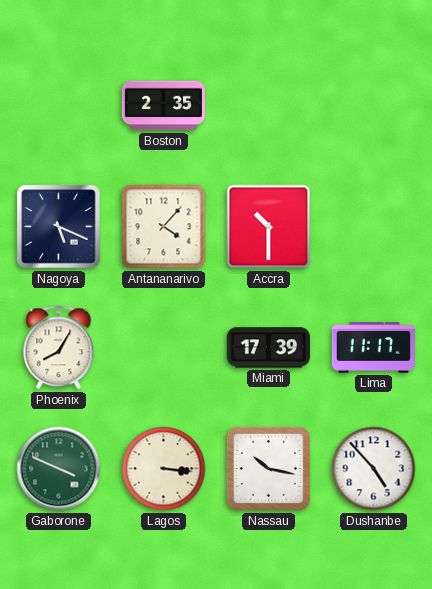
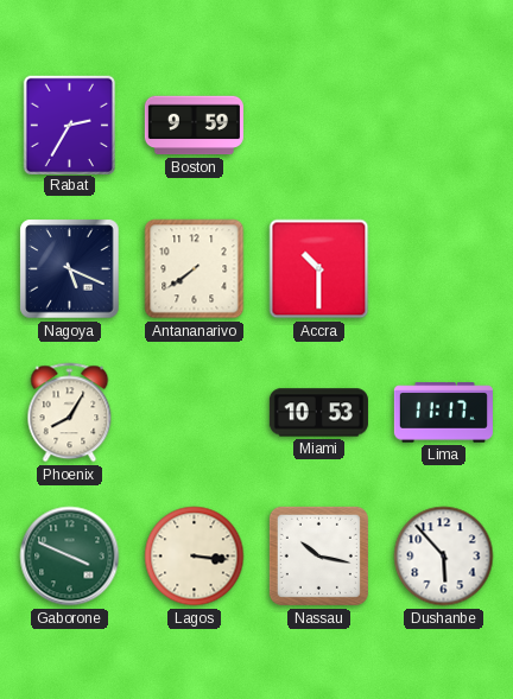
Rabat: none -> 2:35 (69, 125)
Boston: 2:35 -> 9:59 (194, 126)
Antananarivo: 4:07 -> 7:39 (195, 269)
Miami: 17:39 -> 10:53 (318, 413)
Dushanbe: 4:53 -> 5:53 (444, 557)
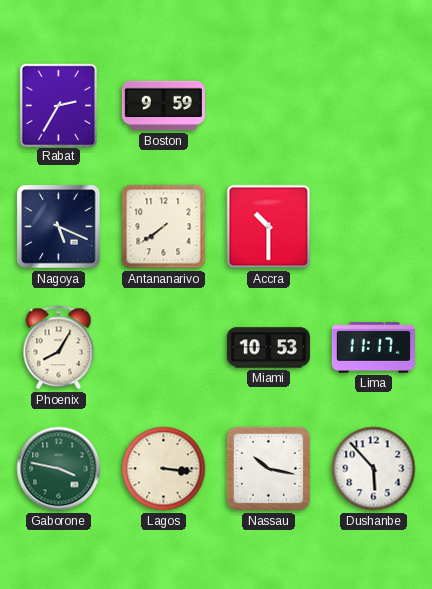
Gaborone: 3:49 -> 3:47 (59, 469)
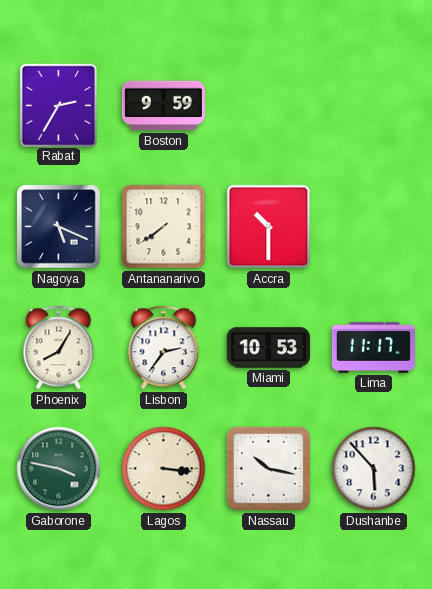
Lisbon: none -> 2:36 (164, 348)
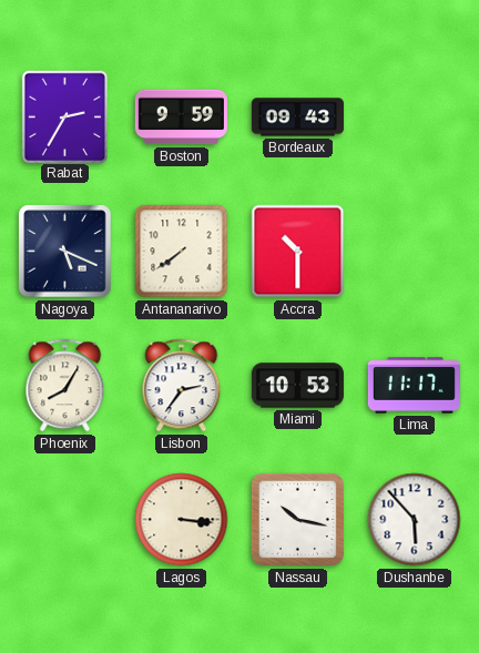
Bordeaux: none -> 09:43 (297, 118)
Gaborone: 3:47 -> none (59, 469)
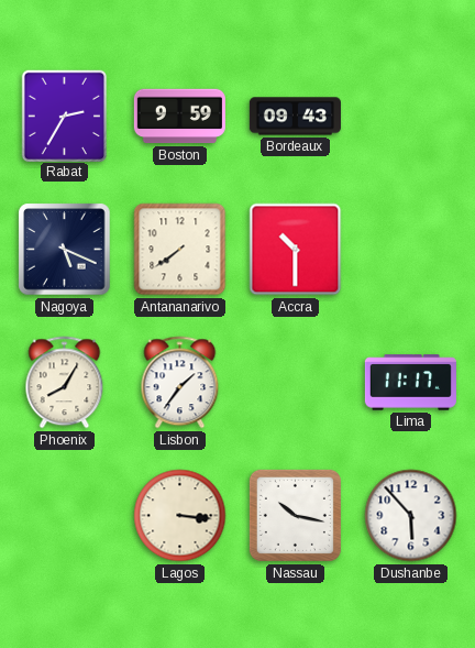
Lisbon: 2:36 -> 1:36 (180, 383)
Miami: 10:53 -> none (297, 386)
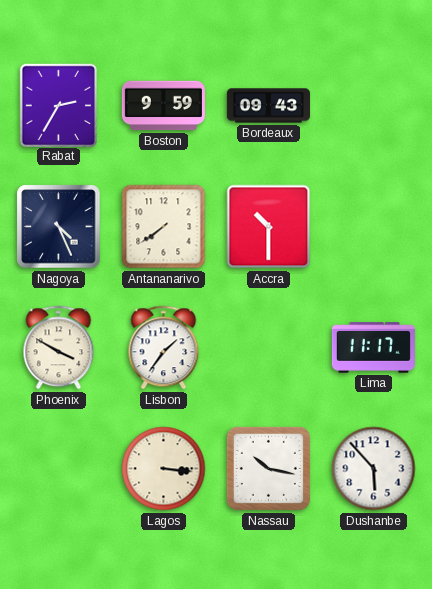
Nagoya: 5:19 -> 4:26 (59, 227)
Phoenix: 8:05 -> 3:50 (59, 348)
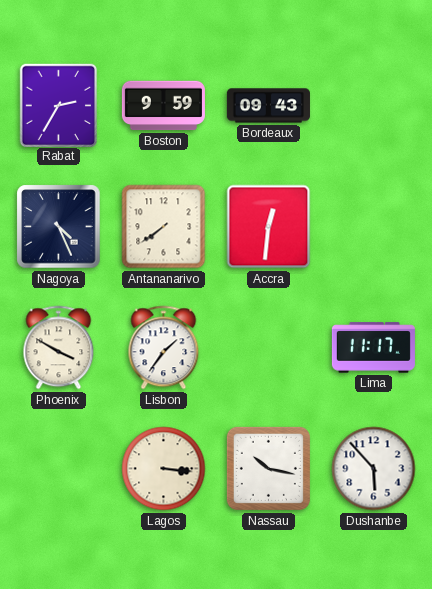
Accra: 10:30 -> 12:31 (269, 227)
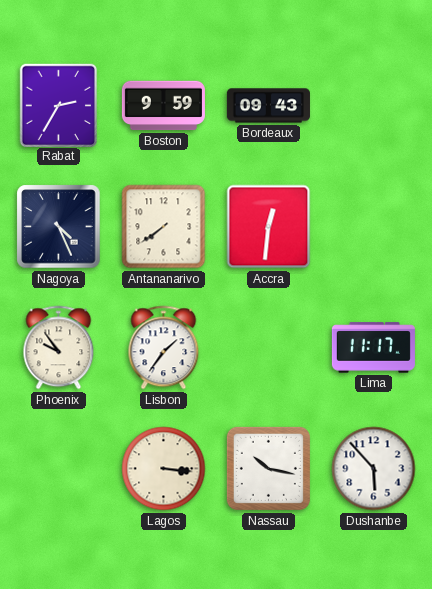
Phoenix: 3:50 -> 9:54 (59, 348)
